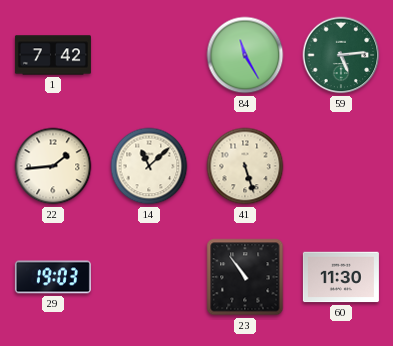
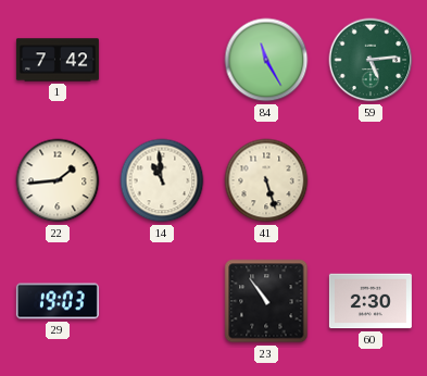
14: 11:08 -> 10:59 (162, 180)
60: 11:30 -> 2:30 (371, 301)
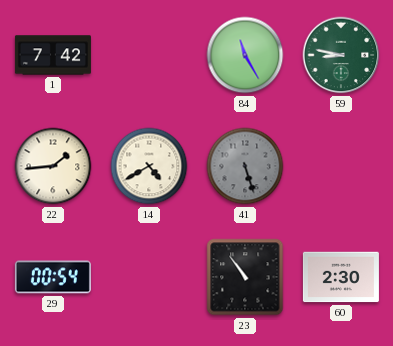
59: 5:14 -> 8:47 (341, 55)
14: 10:59 -> 4:40 (149, 166)
41 dial: cream -> grey (245, 166)
29: 19:03 -> 00:54 (53, 277)
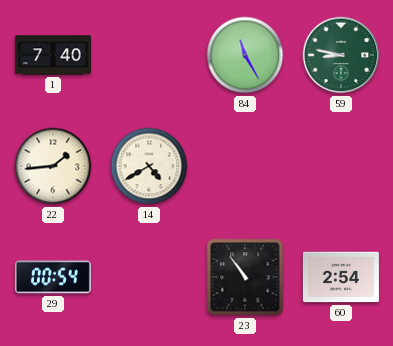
1: 7:42 -> 7:40 (53, 55)
41: 5:27 -> none (245, 166)
60: 2:30 -> 2:54 (341, 277)
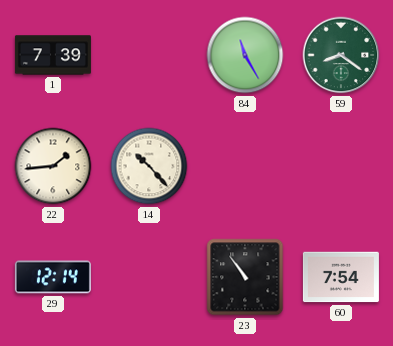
1: 7:40 -> 7:39 (53, 55)
59: 8:47 -> 8:21 (341, 55)
14: 4:40 -> 10:23 (149, 166)
29: 00:54 -> 12:14 (53, 277)
60: 2:54 -> 7:54 (341, 277)
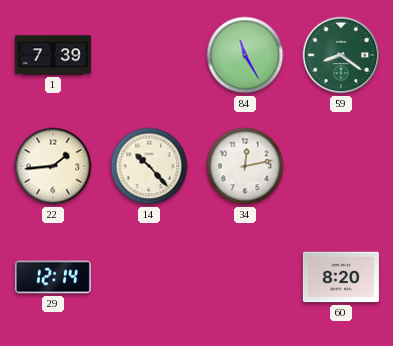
34: none -> 12:13 (245, 166)
23: 10:54 -> none (245, 277)
60: 7:54 -> 8:20 (341, 277)
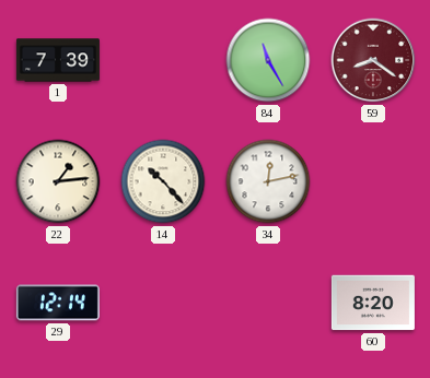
59 dial: green -> burgundy (373, 60)
22: 1:44 -> 1:14 (58, 181)
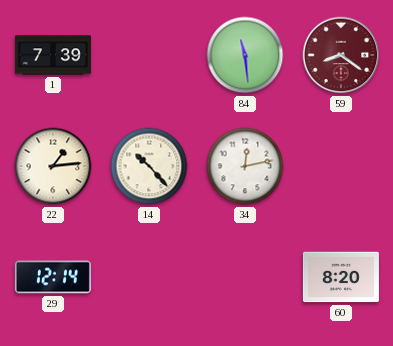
84: 11:25 -> 11:29 (245, 55)
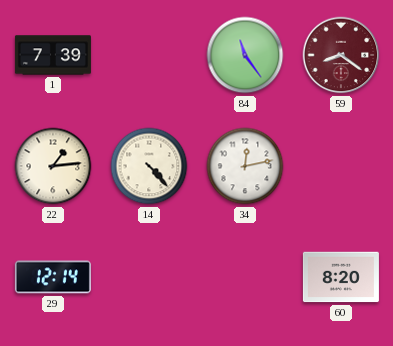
84: 11:29 -> 11:24 (245, 55)
14: 10:23 -> 4:23 (149, 166)
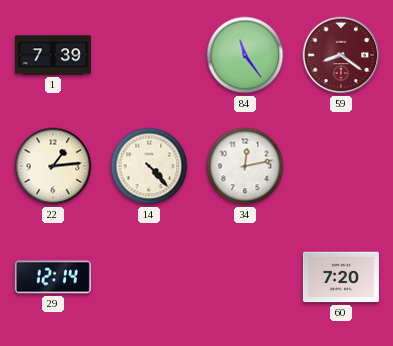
60: 8:20 -> 7:20 (341, 277)
